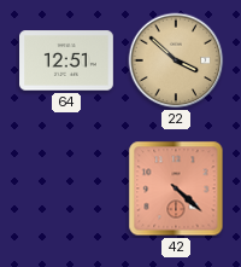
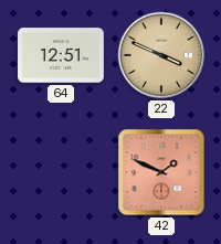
22: 3:52 -> 3:49 (161, 55)
42: 4:22 -> 1:49 (161, 172)
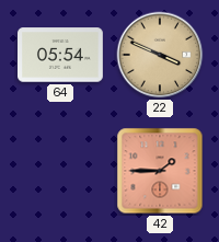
64: 12:51 -> 05:54 (61, 55)
42: 1:49 -> 1:45 (160, 171)
